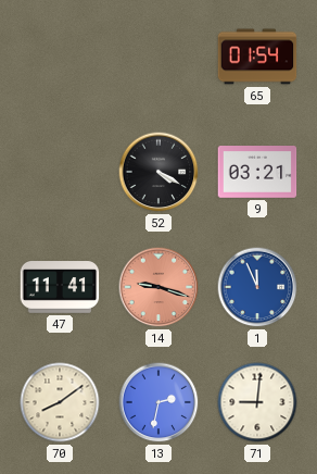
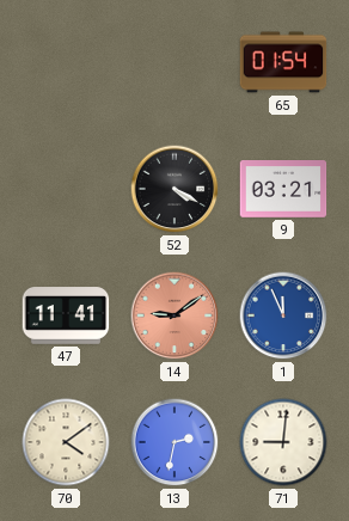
14: 9:18 -> 9:09 (174, 315)
70: 8:09 -> 4:09 (66, 442)
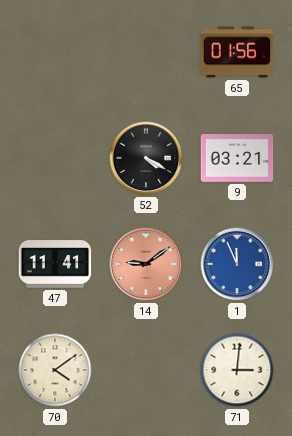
65: 01:54 -> 01:56 (237, 52)
13: 2:32 -> none (174, 442)
71: 9:01 -> 3:01 (237, 370)
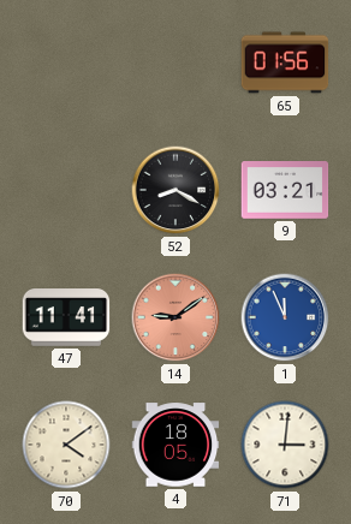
52: 4:20 -> 8:20 (175, 190)
4: none -> 18:05 (175, 445)
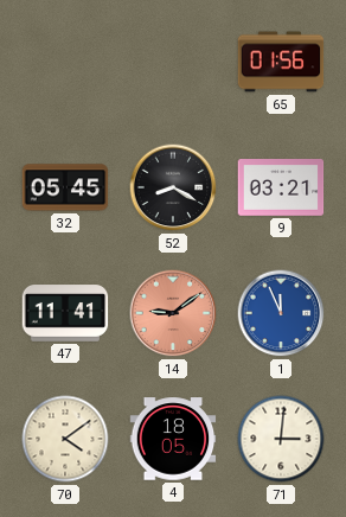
32: none -> 05:45 (65, 187)
